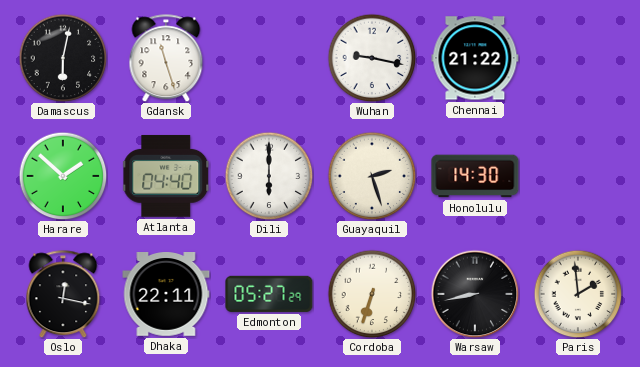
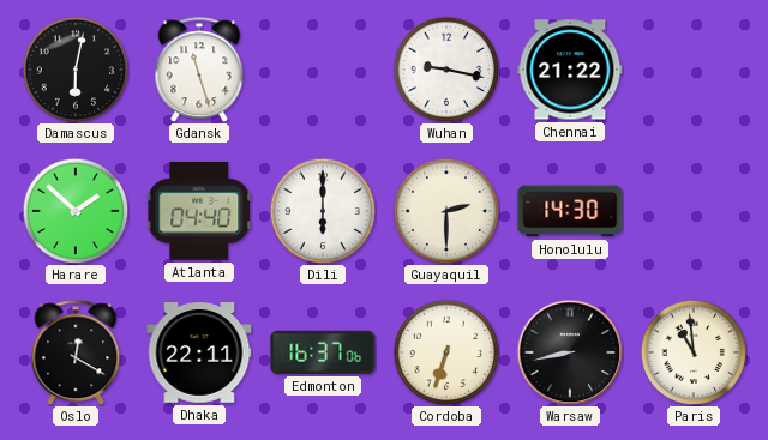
Guayaquil: 2:27 -> 2:30 (446, 211)
Oslo: 12:17 -> 12:20 (76, 352)
Edmonton: 05:27 -> 16:37 (323, 352)
Paris: 1:59 -> 10:59 (694, 352)
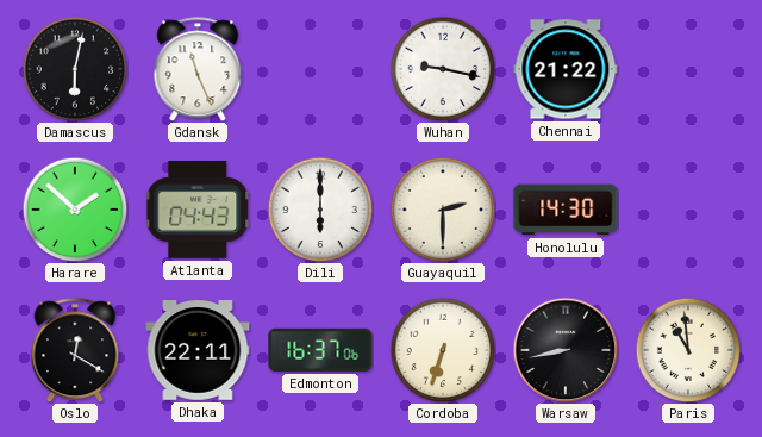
Gdansk: 11:27 -> 11:26 (198, 69)
Atlanta: 04:40 -> 04:43 (198, 210)
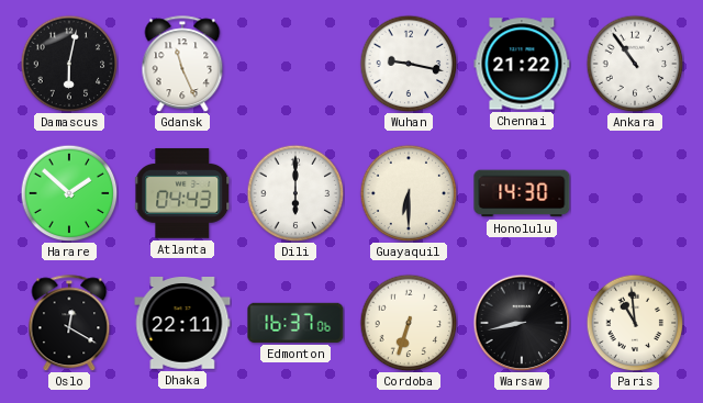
Ankara: none -> 10:54 (635, 64)
Guayaquil: 2:30 -> 6:30 (409, 193)
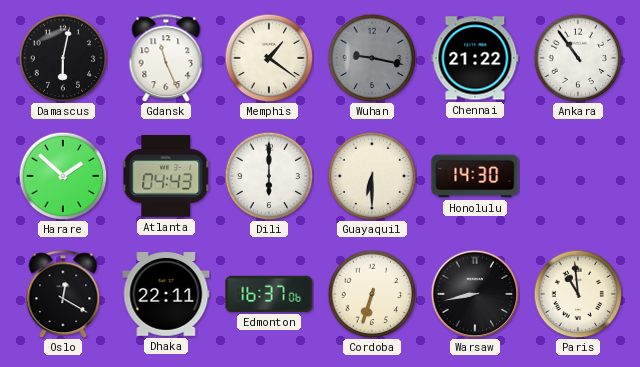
Memphis: none -> 1:21 (269, 58)
Wuhan dial: white -> grey (372, 58)
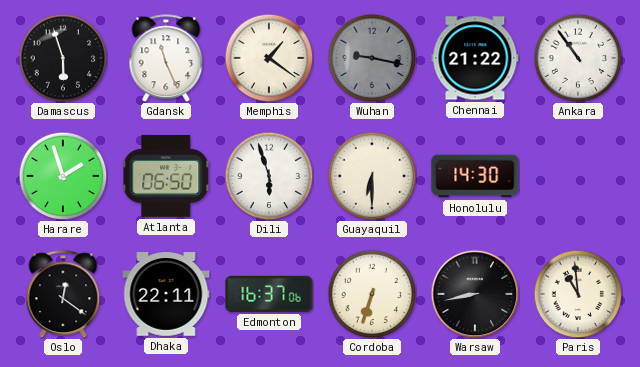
Damascus: 6:02 -> 5:57 (63, 58)
Harare: 1:52 -> 1:57 (63, 176)
Atlanta: 04:43 -> 06:50 (166, 176)
Dili: 6:00 -> 5:57 (269, 176)
Oslo: 12:20 -> 12:21 (63, 294)
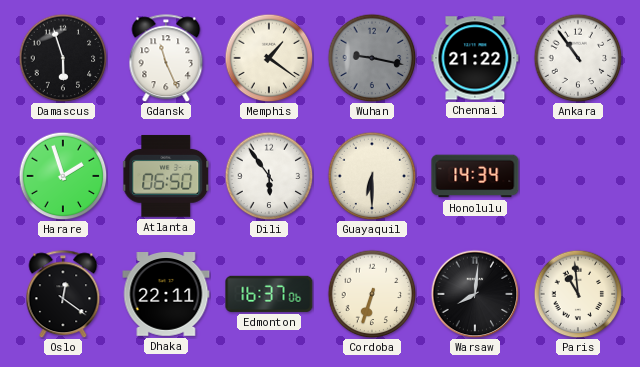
Dili: 5:57 -> 5:54 (269, 176)
Honolulu: 14:30 -> 14:34 (475, 176)
Warsaw: 8:43 -> 8:01 (475, 294)
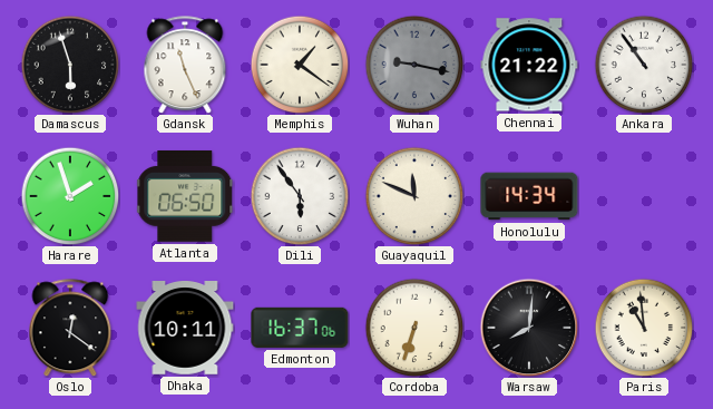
Guayaquil: 6:30 -> 11:49 (414, 196)
Dhaka: 22:11 -> 10:11 (185, 329)
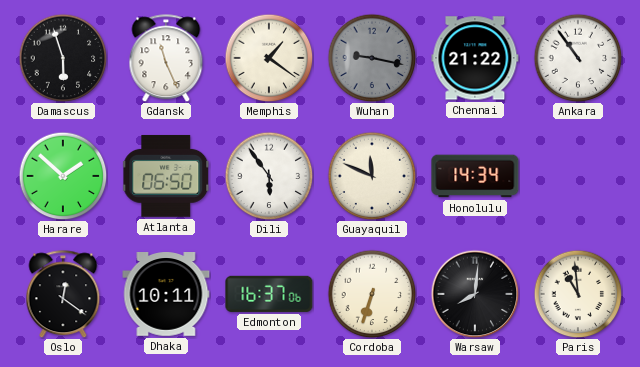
Harare: 1:57 -> 1:52 (63, 176)
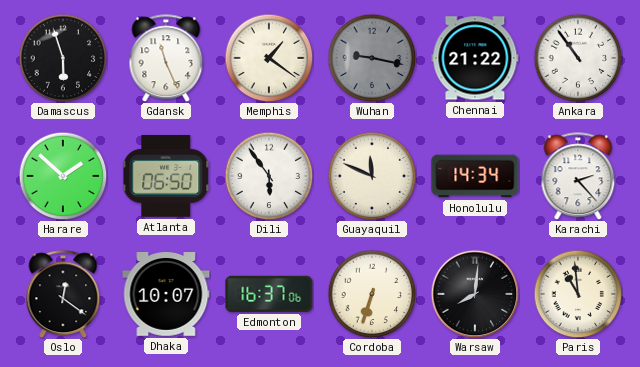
Karachi: none -> 2:23 (578, 176)
Dhaka: 10:11 -> 10:07 (166, 295)
